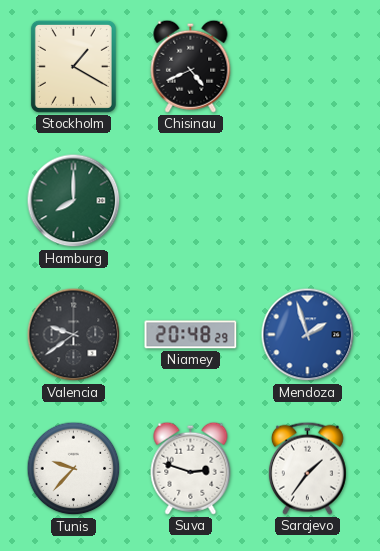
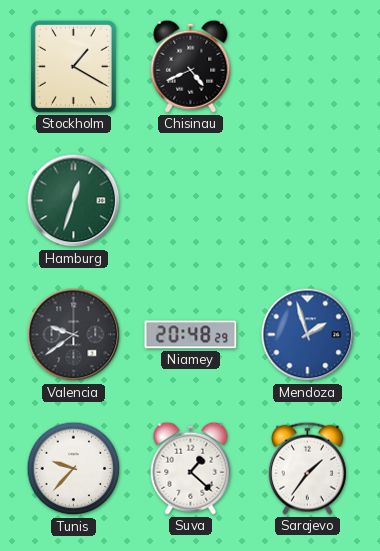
Hamburg: 8:00 -> 12:33 (74, 201)
Suva: 2:48 -> 1:22 (191, 468)
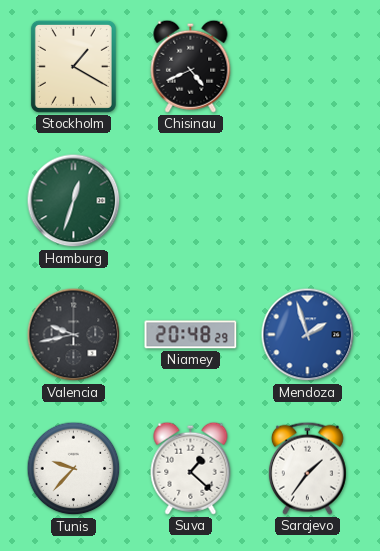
Valencia: 9:39 -> 9:43 (74, 335)
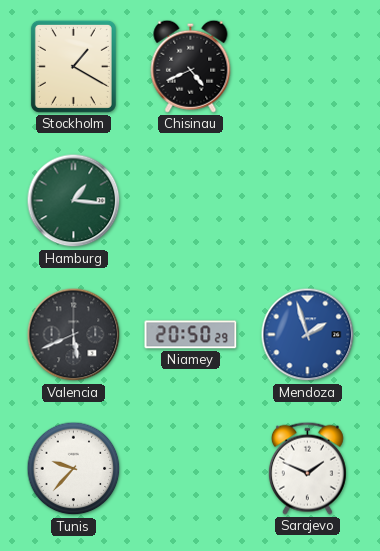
Hamburg: 12:33 -> 1:16 (74, 201)
Valencia: 9:43 -> 5:41 (74, 335)
Niamey: 20:48 -> 20:50 (191, 335)
Suva: 1:22 -> none (191, 468)
Sarajevo: 1:36 -> 1:49 (307, 468)
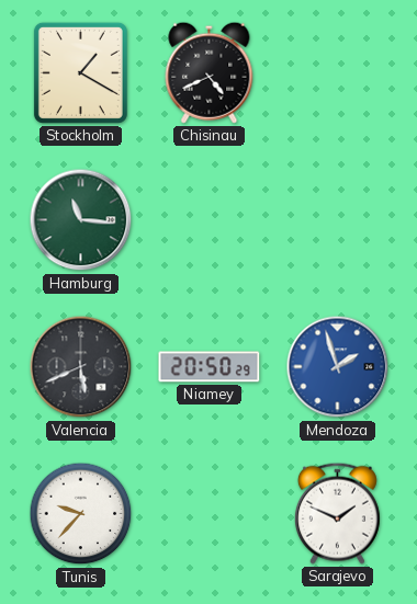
Hamburg: 1:16 -> 11:16 (81, 220)
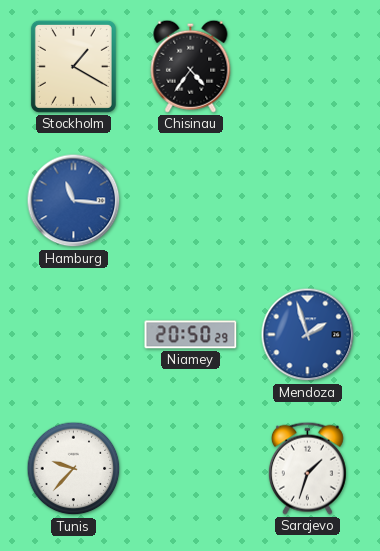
Chisinau: 4:41 -> 4:36 (191, 66)
Hamburg dial: green -> blue (74, 201)
Valencia: 5:41 -> none (81, 367)
Sarajevo: 1:49 -> 1:33 (307, 468)
